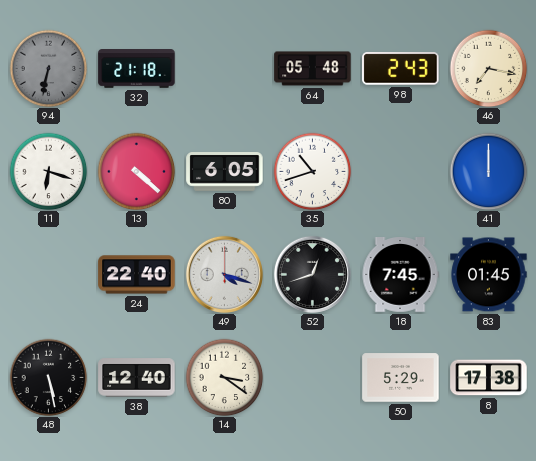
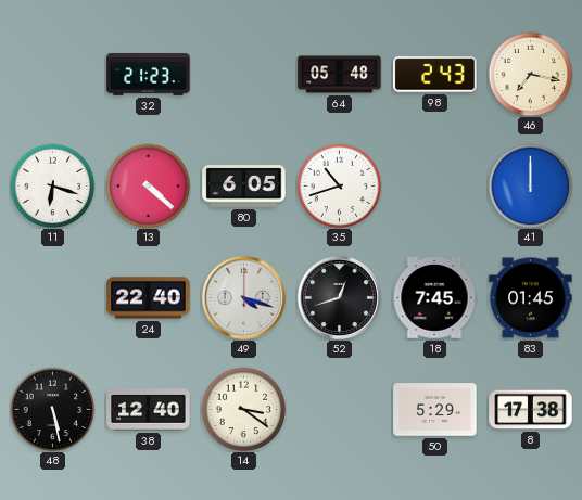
94: 6:32 -> none (48, 68)
32: 21:18 -> 21:23 (149, 75)
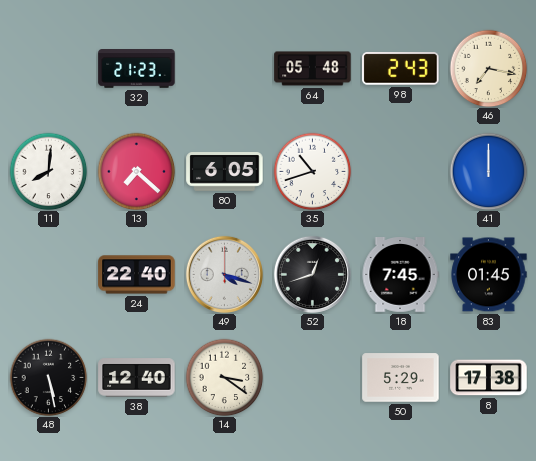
11: 6:18 -> 8:01 (48, 171)
13: 4:22 -> 7:22 (136, 171)
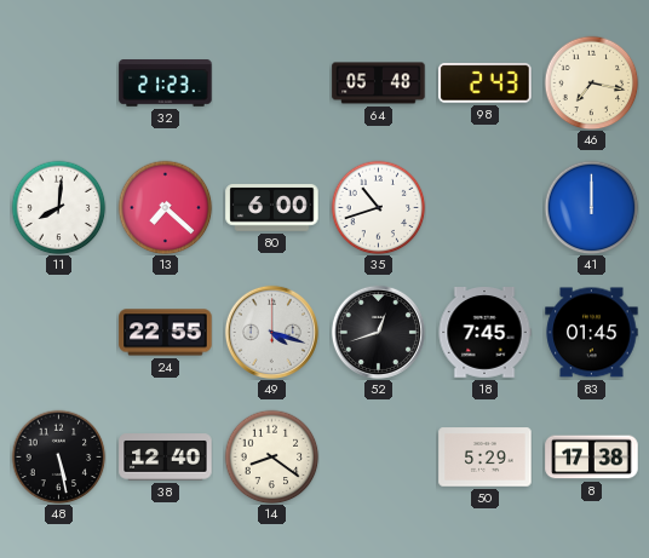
80: 6:05 -> 6:00 (272, 208)
24: 22:40 -> 22:55 (166, 333)
14: 3:21 -> 8:21 (271, 456)
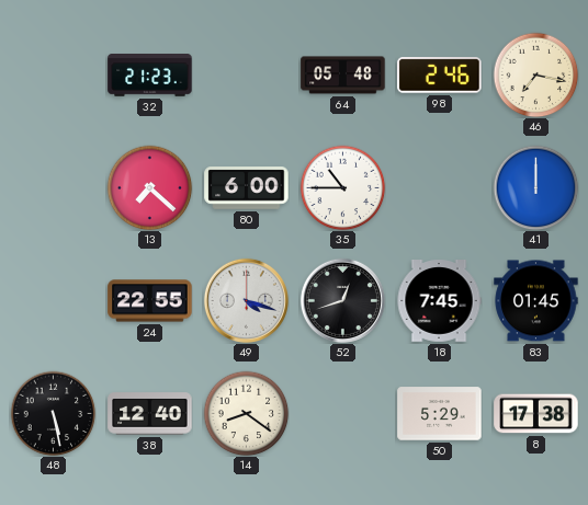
98: 2:43 -> 2:46 (440, 76)
11: 8:01 -> none (58, 207)
35: 10:42 -> 10:45 (342, 187)
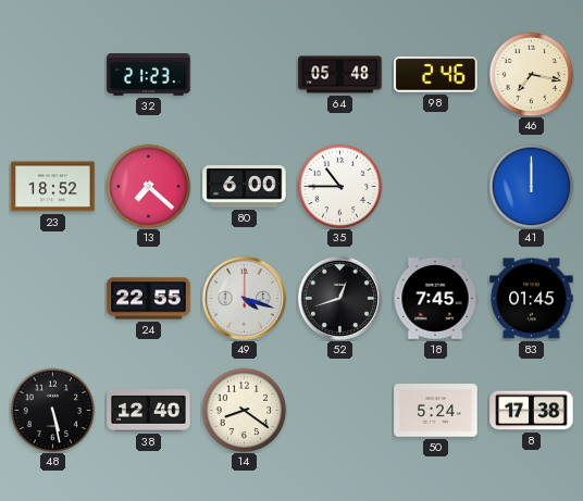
23: none -> 18:52 (53, 187)
50: 5:29 -> 5:24 (436, 411)
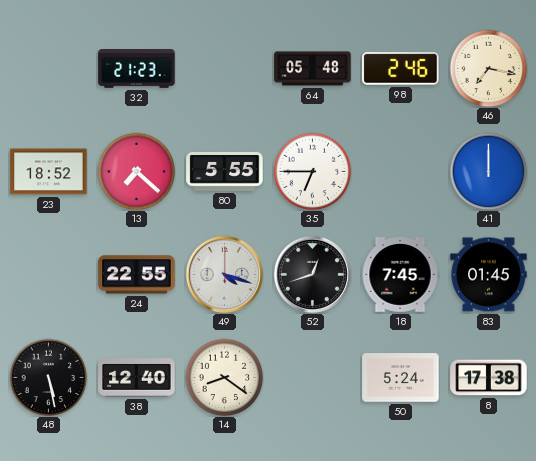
80: 6:00 -> 5:55 (225, 172)
35: 10:45 -> 6:45 (312, 171)
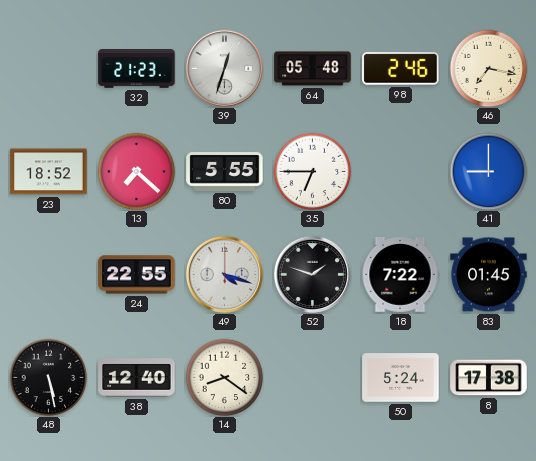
39: none -> 12:33 (224, 68)
41: 12:00 -> 9:00 (488, 171)
52: 12:42 -> 1:48 (312, 274)
18: 7:45 -> 7:22 (400, 275)
